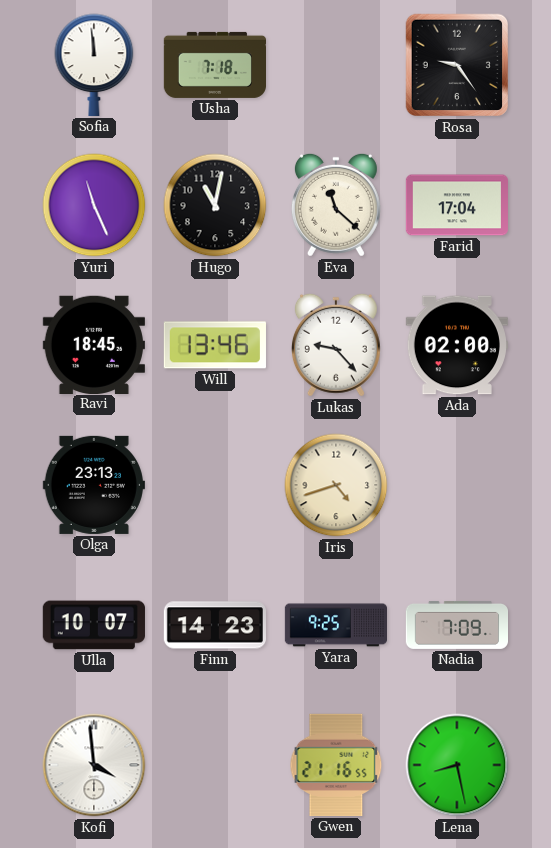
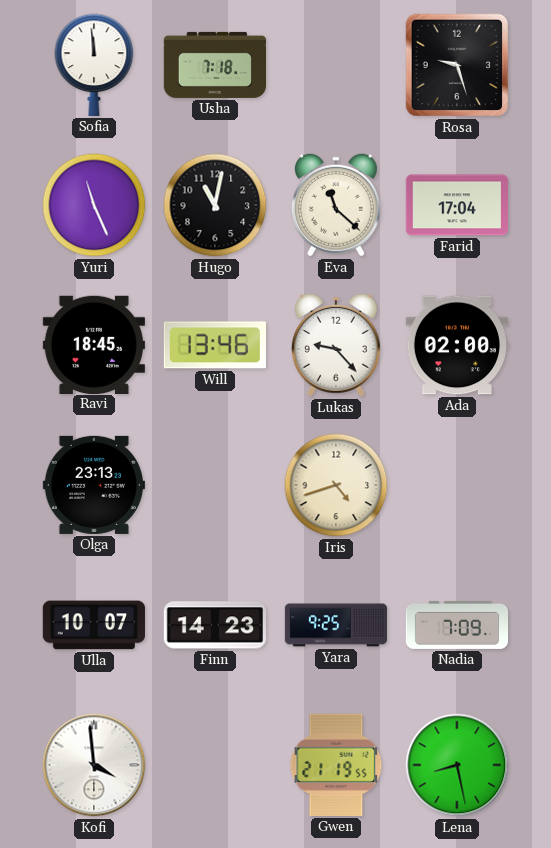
Rosa: 9:24 -> 9:27 (457, 65)
Gwen: 21:16 -> 21:19 (336, 765)
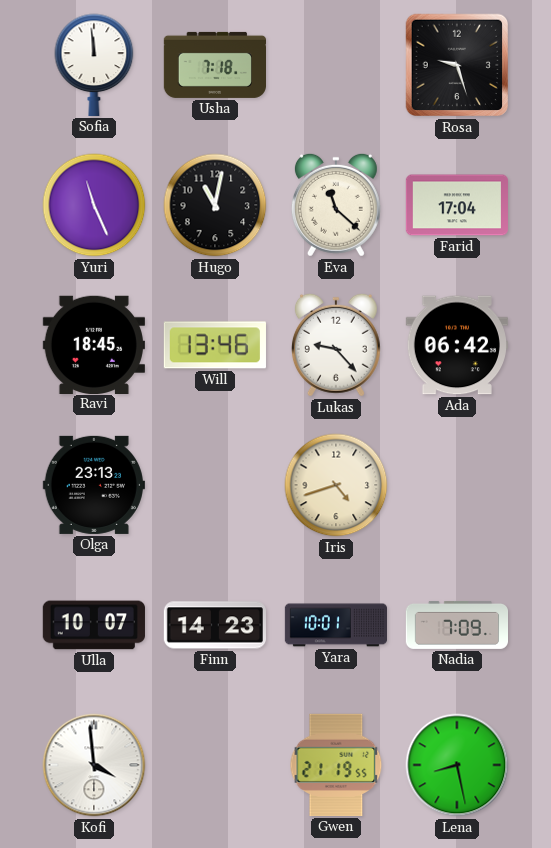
Ada: 02:00 -> 06:42 (457, 345)
Yara: 9:25 -> 10:01 (335, 625)
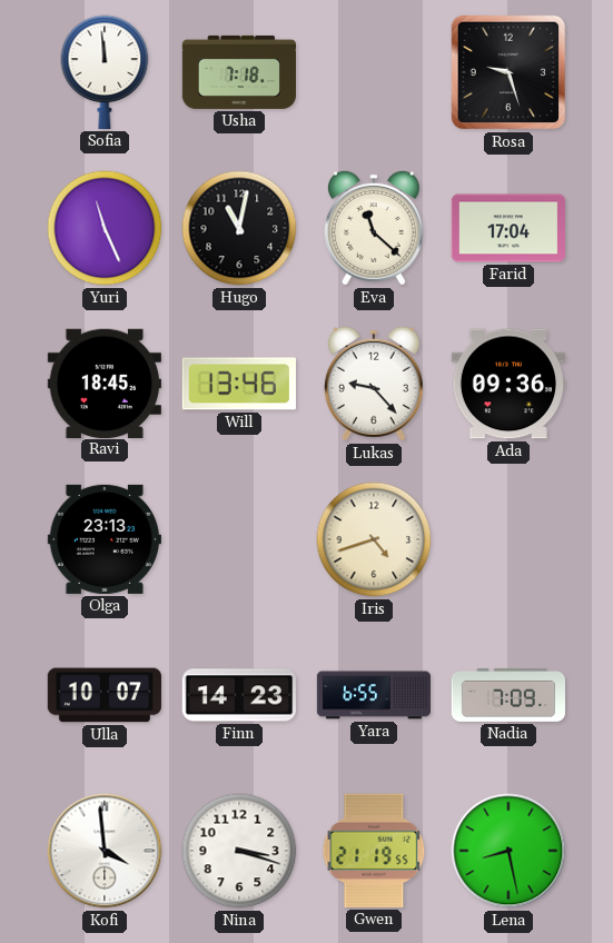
Ada: 06:42 -> 09:36 (508, 384)
Yara: 10:01 -> 6:55 (373, 695)
Nina: none -> 3:18 (239, 851)
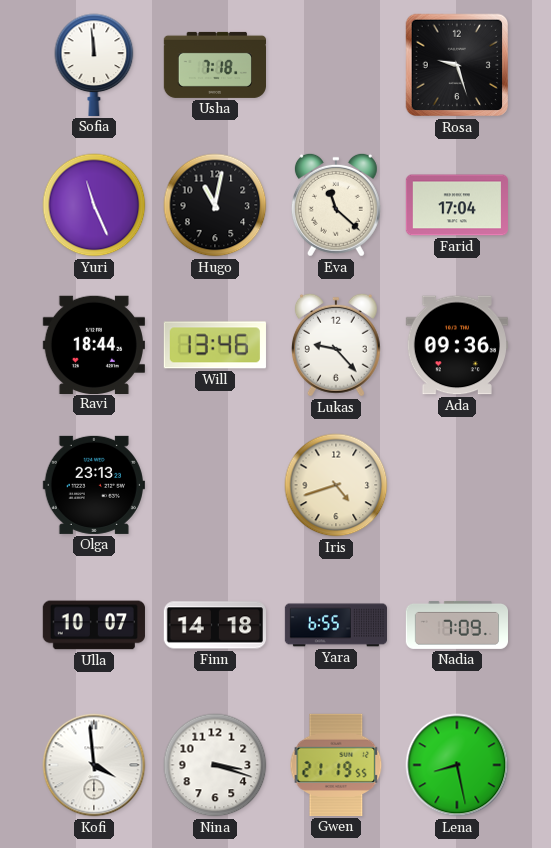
Ravi: 18:45 -> 18:44 (94, 344)
Finn: 14:23 -> 14:18 (214, 625)
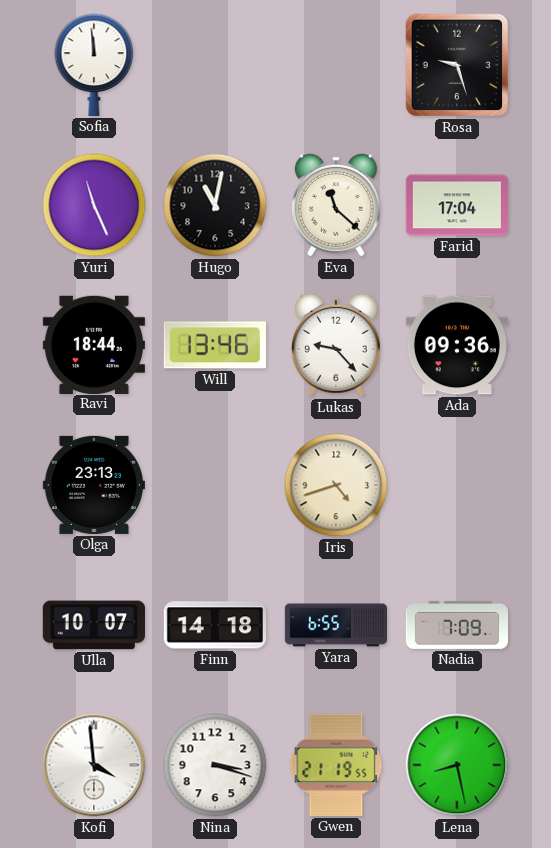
Usha: 7:18 -> none (214, 65)
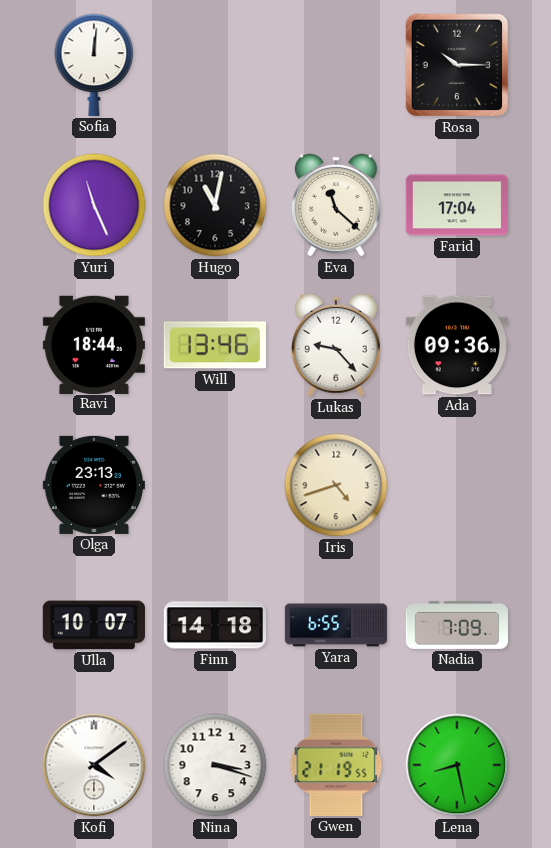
Sofia: 11:59 -> 12:01 (94, 65)
Rosa: 9:27 -> 10:15 (457, 65)
Kofi: 3:59 -> 4:09 (94, 765)
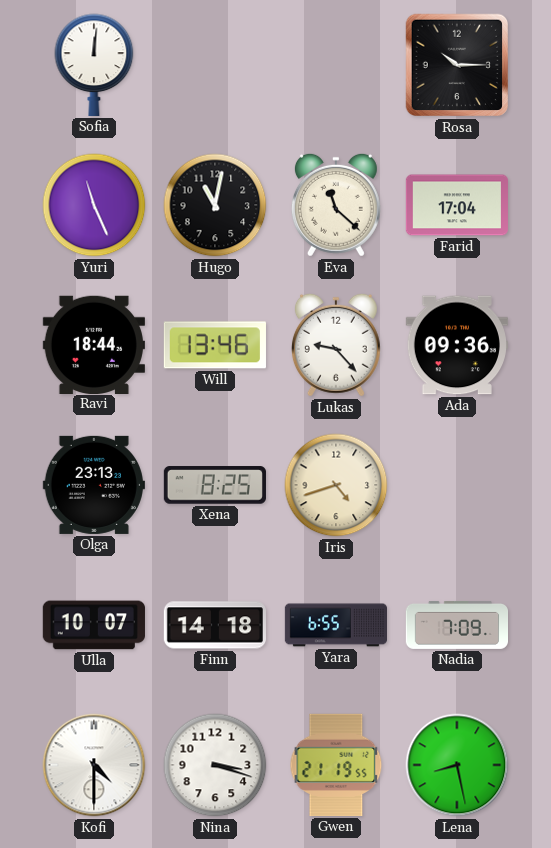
Xena: none -> 8:25 (215, 485)
Kofi: 4:09 -> 4:30 (94, 765)
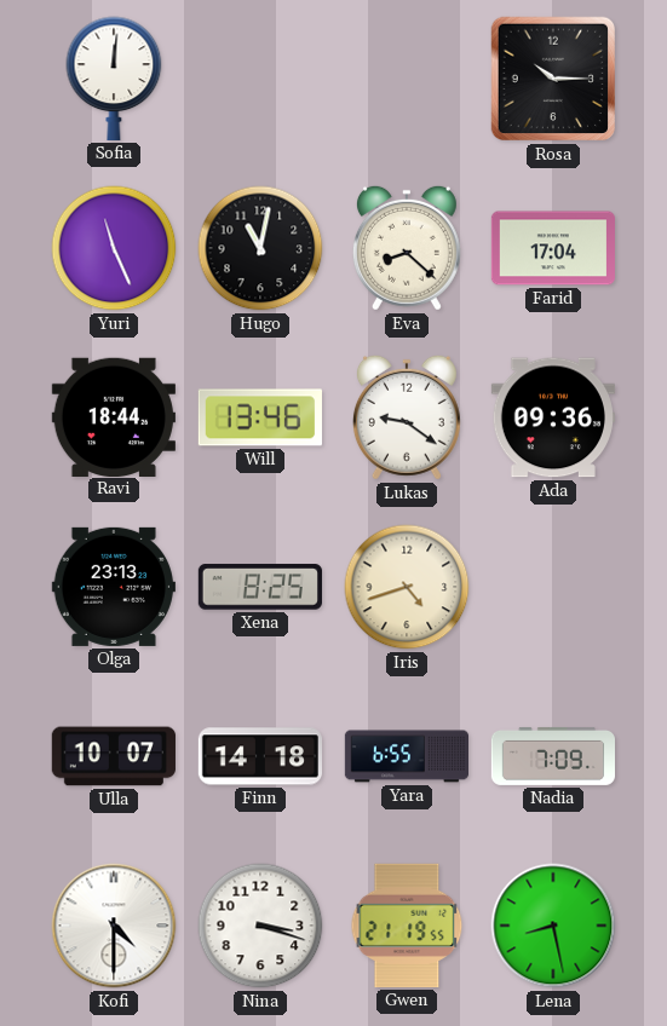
Eva: 11:22 -> 8:22 (407, 248)
Lukas: 9:23 -> 9:21 (407, 417)
